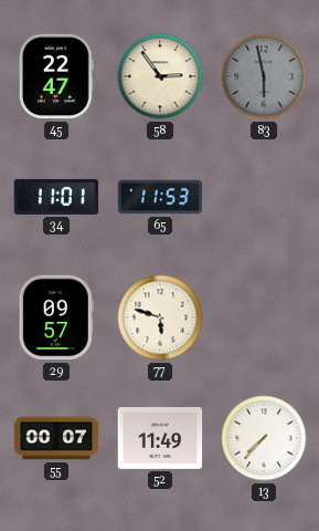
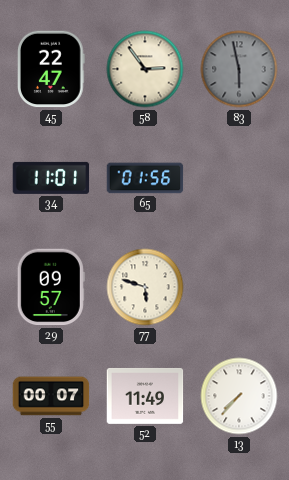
65: 11:53 -> 01:56 (145, 178)
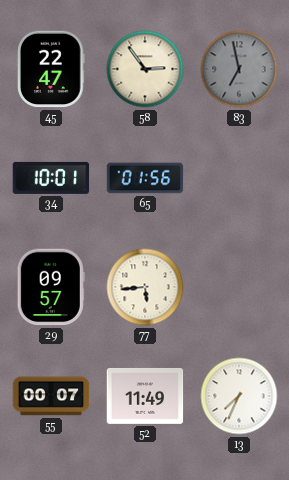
83: 5:58 -> 6:58 (239, 69)
34: 11:01 -> 10:01 (51, 178)
77: 5:48 -> 5:44 (145, 287)
13: 7:37 -> 7:34 (239, 396)
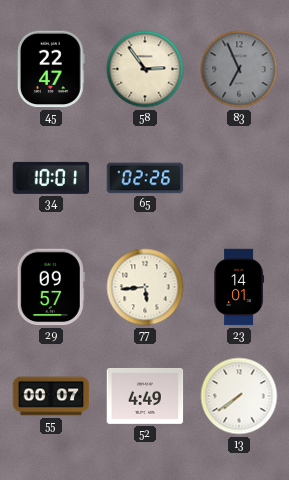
83: 6:58 -> 6:56 (239, 69)
65: 01:56 -> 02:26 (145, 178)
23: none -> 14:01 (239, 287)
52: 11:49 -> 4:49 (145, 396)
13: 7:34 -> 7:39 (239, 396)
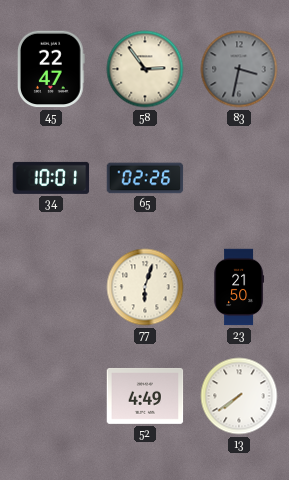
83: 6:56 -> 3:32 (239, 69)
29: 09:57 -> none (51, 287)
77: 5:44 -> 6:03 (145, 287)
23: 14:01 -> 21:50 (239, 287)
55: 00:07 -> none (51, 396)
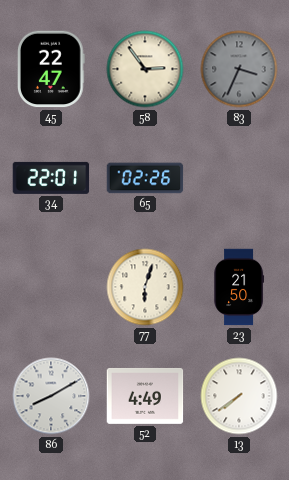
83: 3:32 -> 3:34 (239, 69)
34: 10:01 -> 22:01 (51, 178)
86: none -> 8:10 (51, 396)
